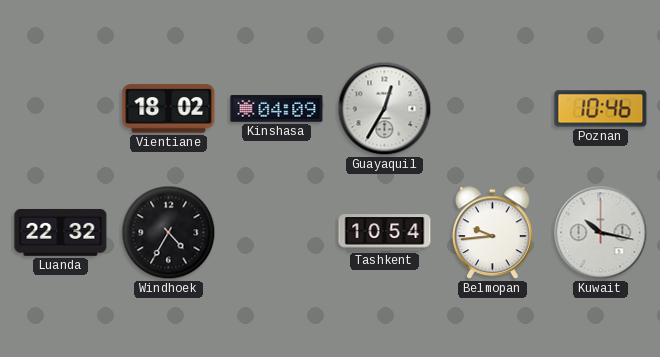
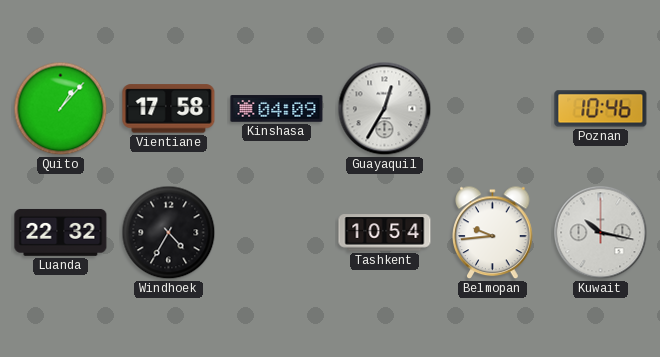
Quito: none -> 1:07 (61, 109)
Vientiane: 18:02 -> 17:58 (169, 109)
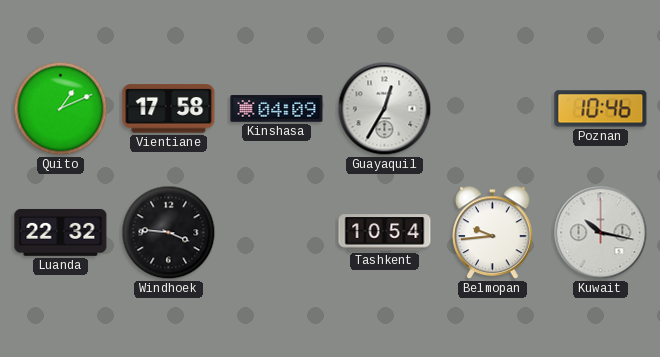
Quito: 1:07 -> 1:11 (61, 109)
Windhoek: 4:35 -> 3:46 (169, 233)
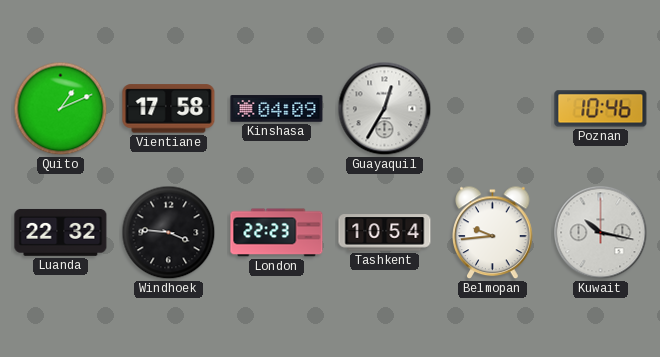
London: none -> 22:23 (277, 233)
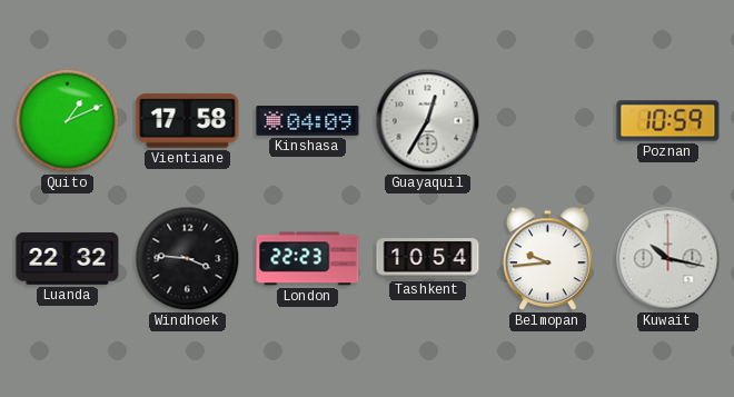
Poznan: 10:46 -> 10:59 (668, 121)
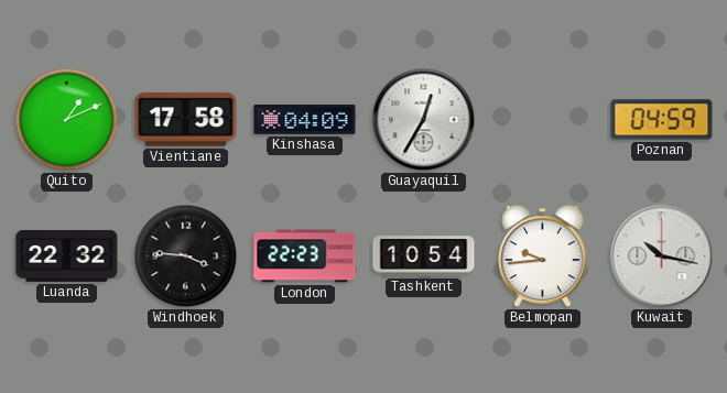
Poznan: 10:59 -> 04:59 (662, 120)
